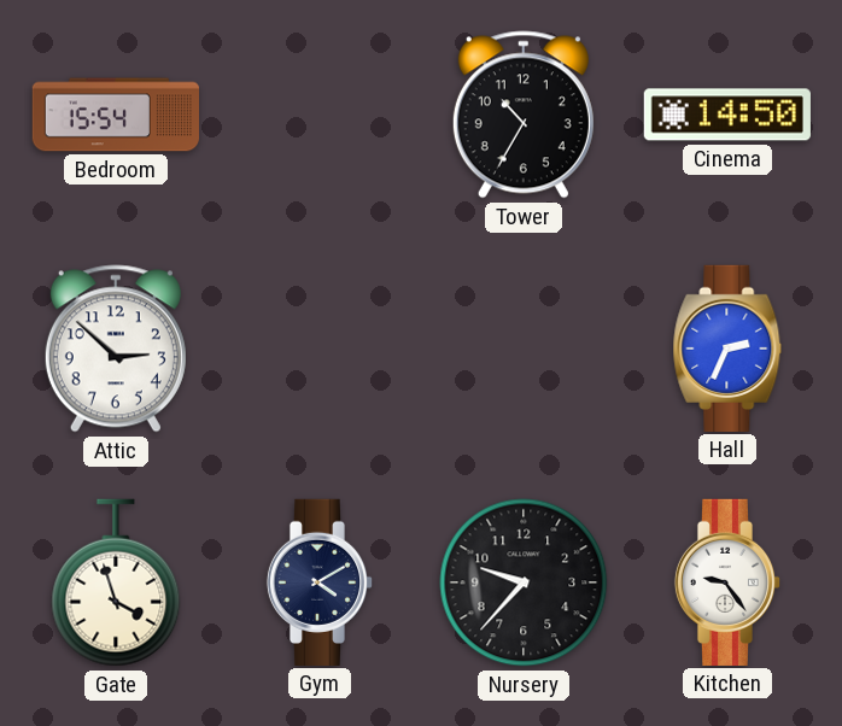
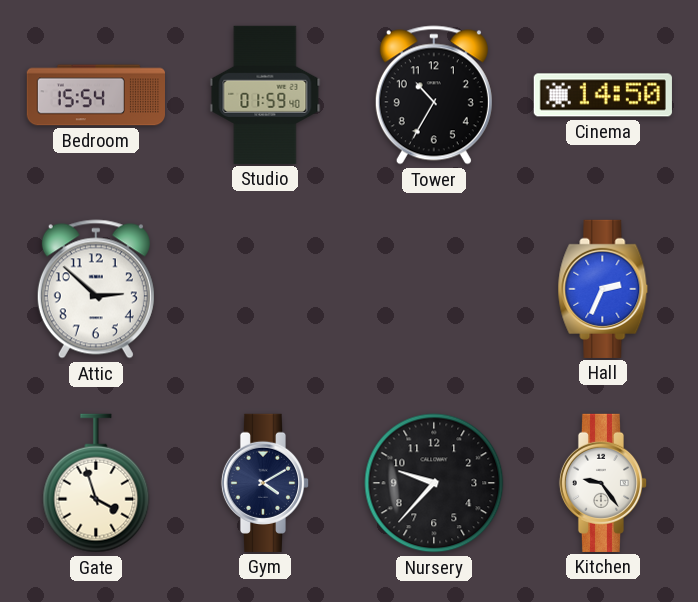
Studio: none -> 01:59 (265, 95)
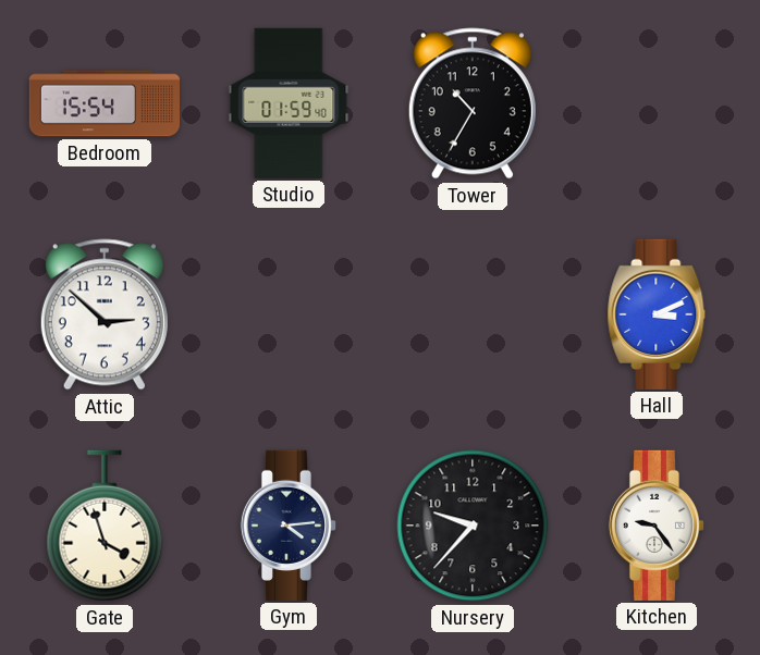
Cinema: 14:50 -> none (603, 95)
Hall: 2:34 -> 3:11 (657, 314)
Gym: 4:10 -> 4:14 (289, 526)
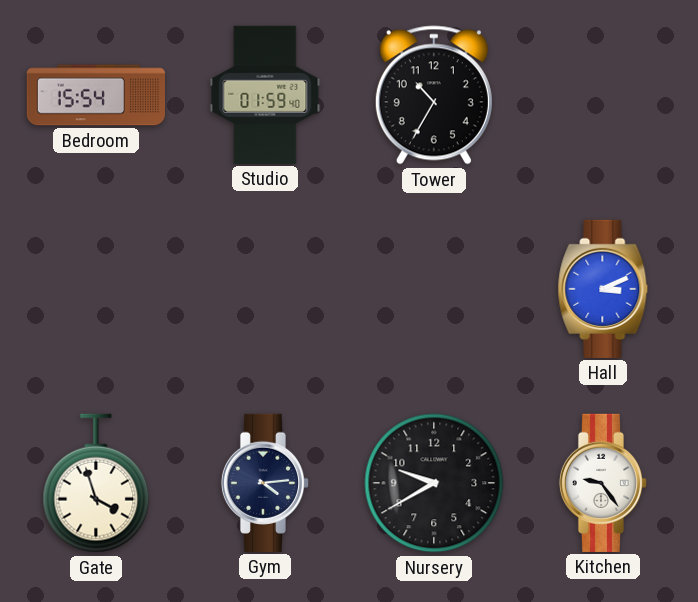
Attic: 2:52 -> none (105, 314)
Nursery: 9:37 -> 9:40 (434, 483)
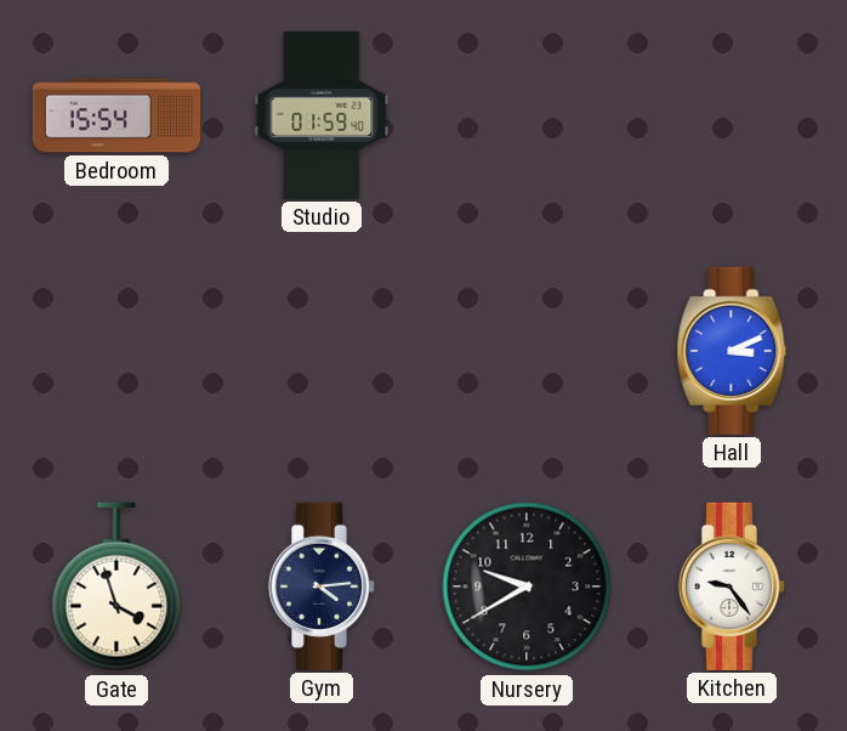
Tower: 10:35 -> none (434, 95)
